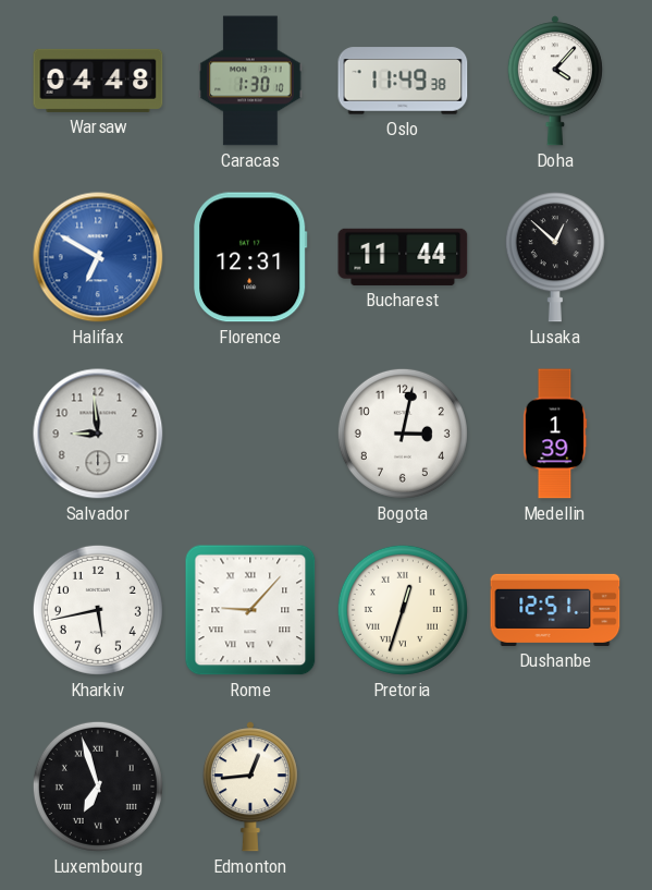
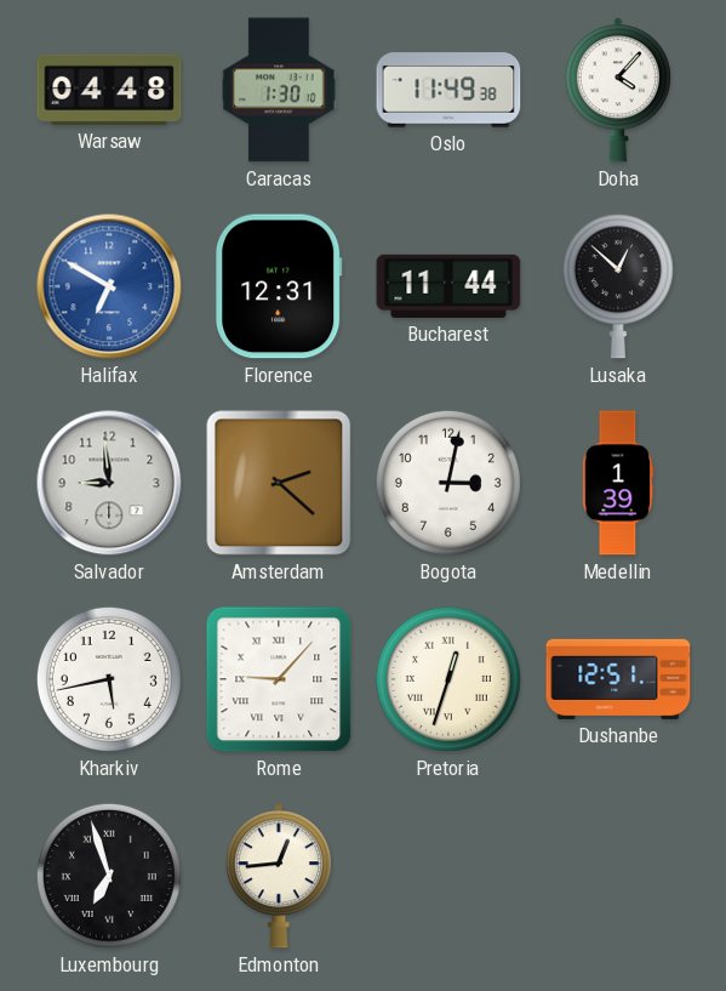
Amsterdam: none -> 2:22 (279, 483)
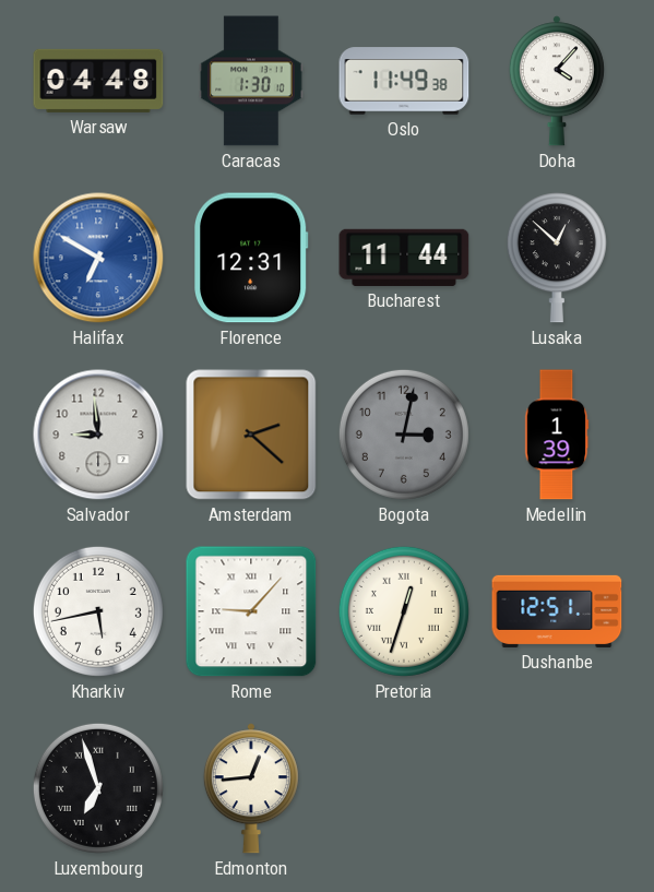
Bogota dial: white -> grey (404, 435)
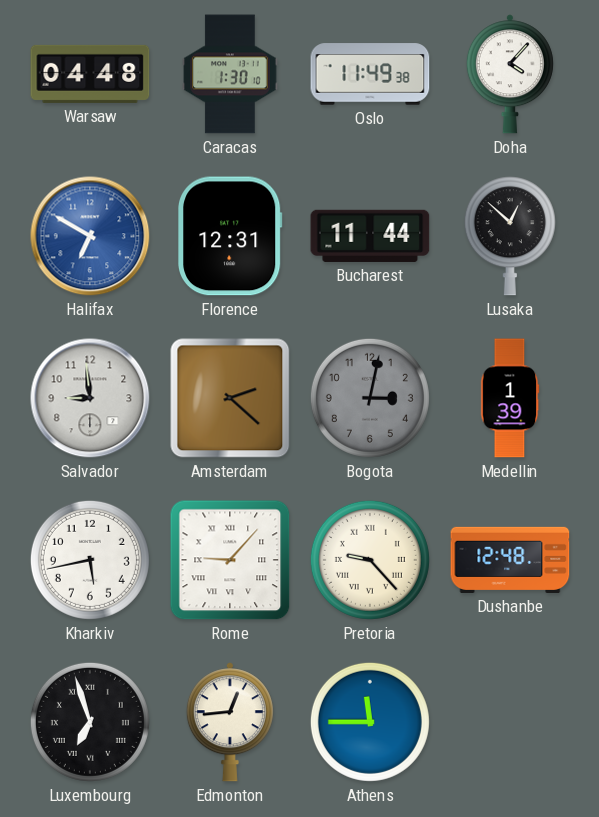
Pretoria: 12:33 -> 9:23 (370, 560)
Dushanbe: 12:51 -> 12:48 (510, 560)
Athens: none -> 11:45 (370, 722)
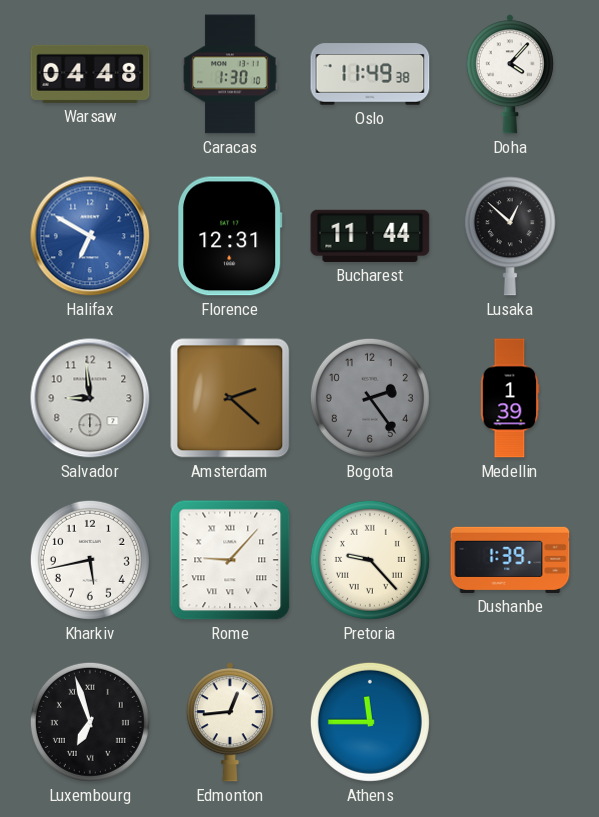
Bogota: 3:02 -> 2:24 (370, 398)
Dushanbe: 12:48 -> 1:39 (510, 560)
